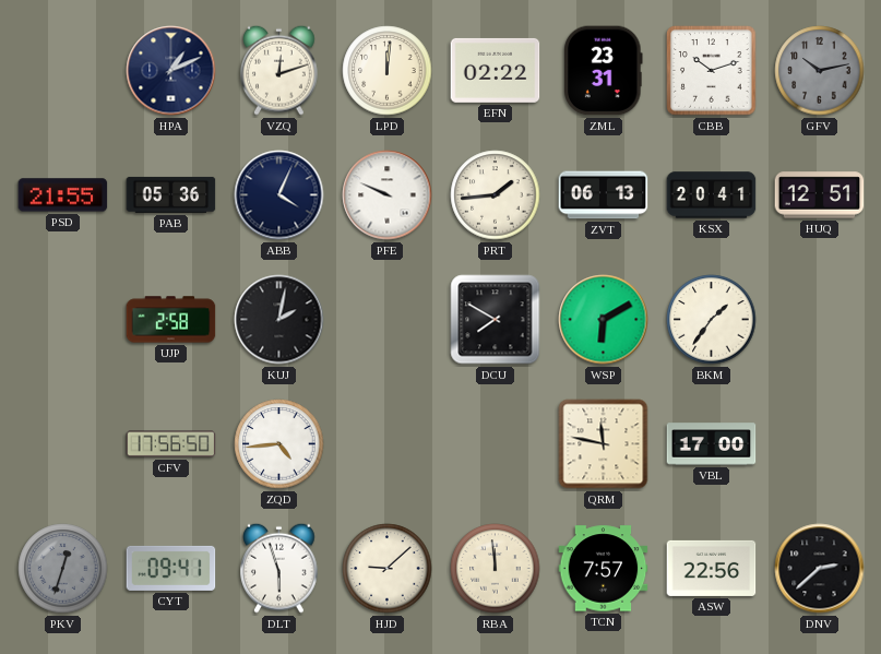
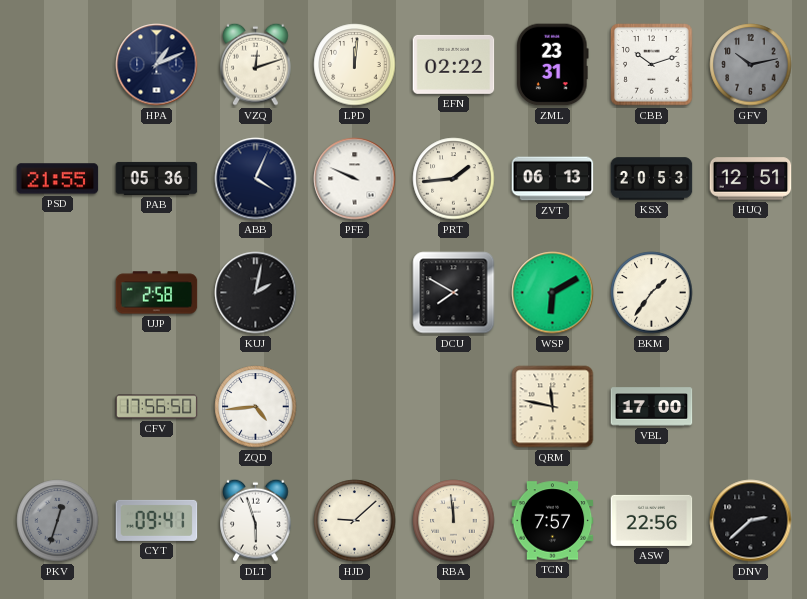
KSX: 20:41 -> 20:53 (652, 179)
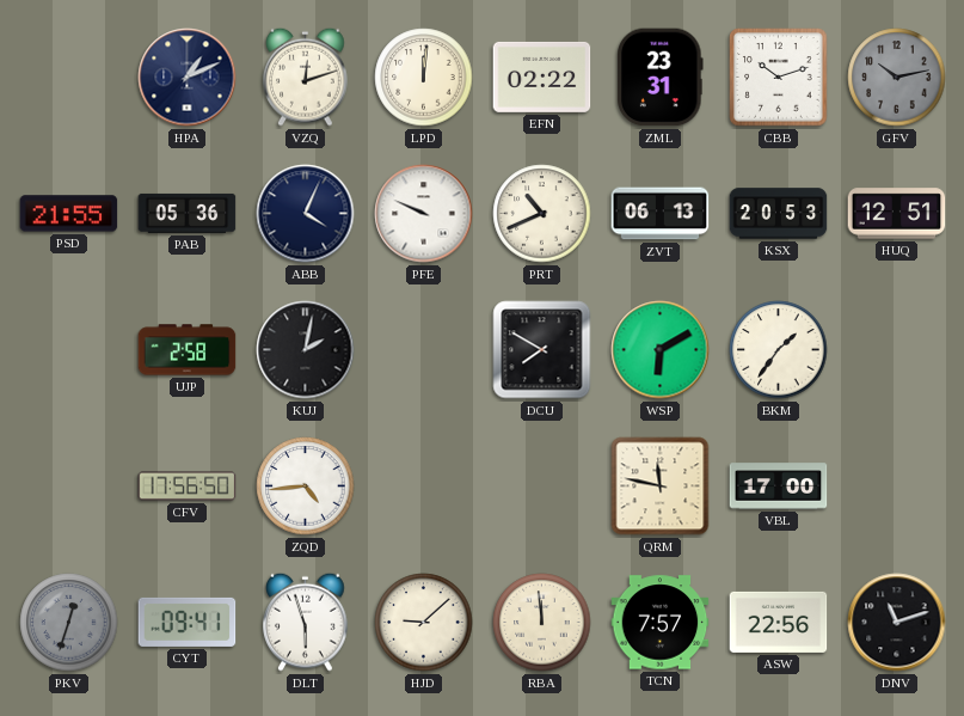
PRT: 1:44 -> 10:41 (542, 214)
DNV: 2:38 -> 11:12 (897, 623)
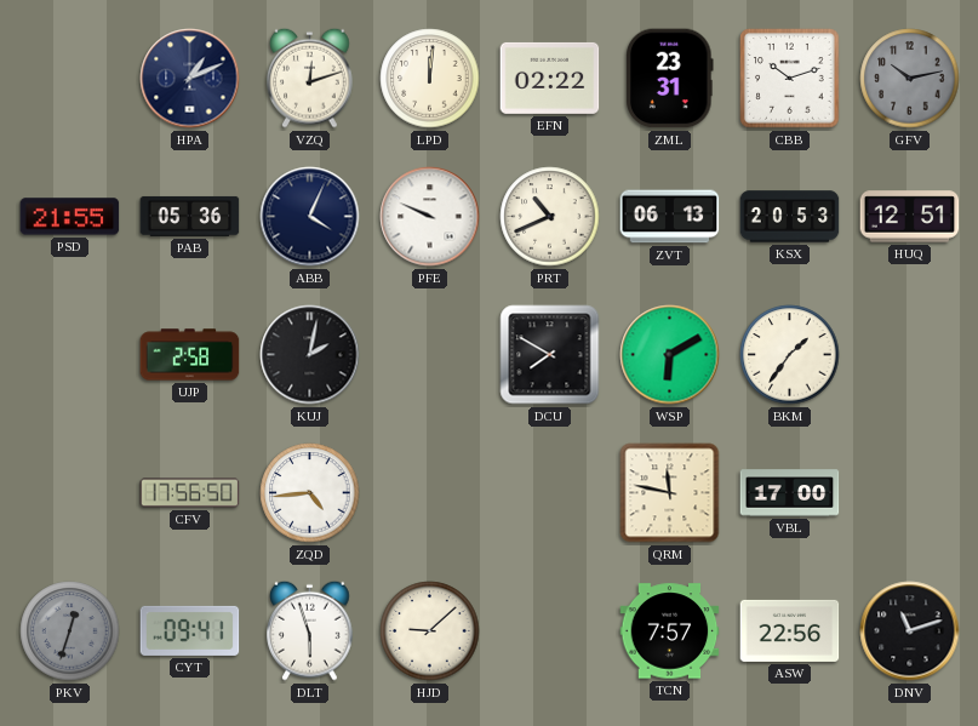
RBA: 11:59 -> none (542, 623)
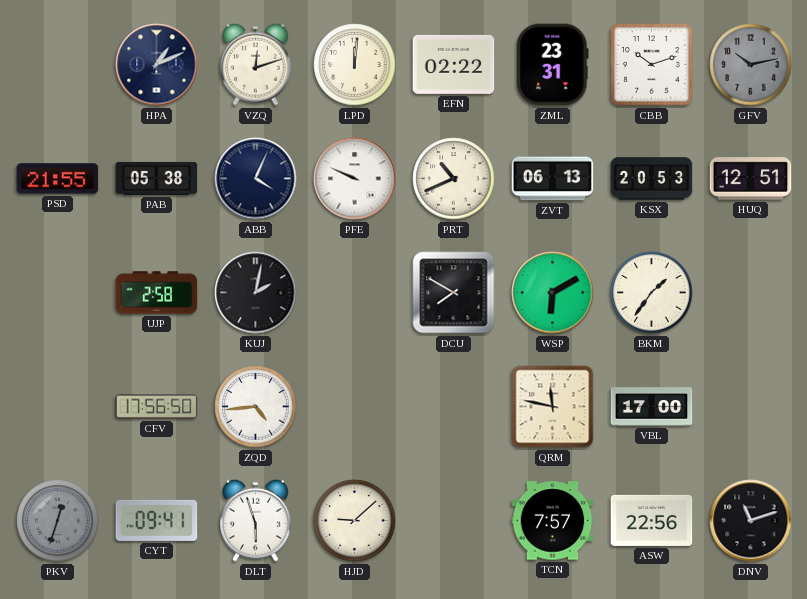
PAB: 05:36 -> 05:38 (157, 178)
